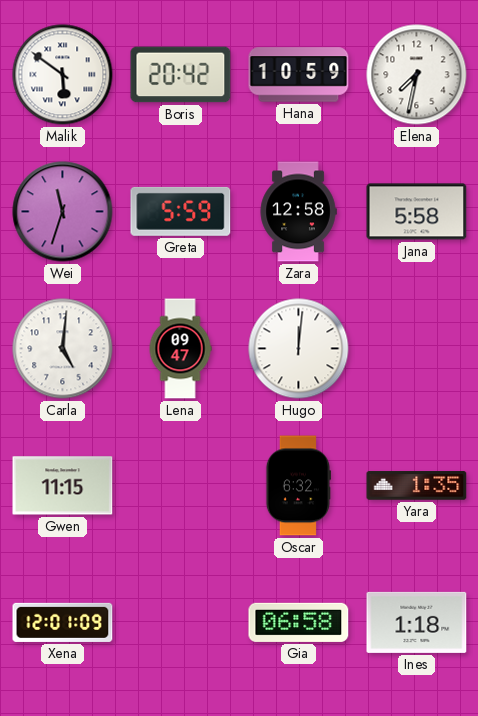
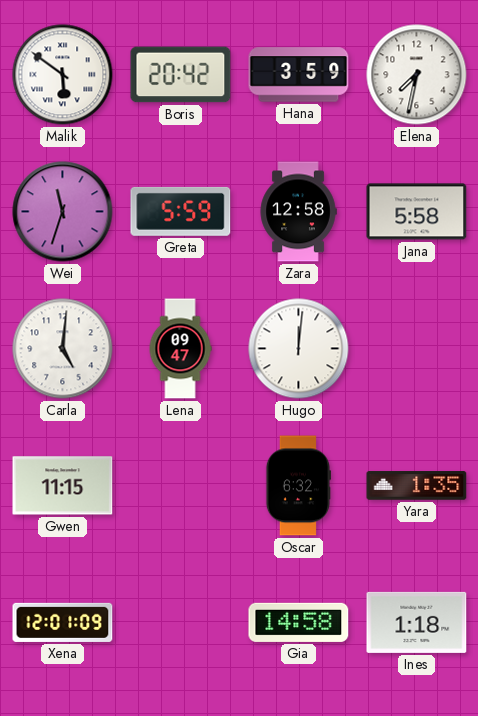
Hana: 10:59 -> 3:59 (299, 75)
Gia: 06:58 -> 14:58 (299, 622)
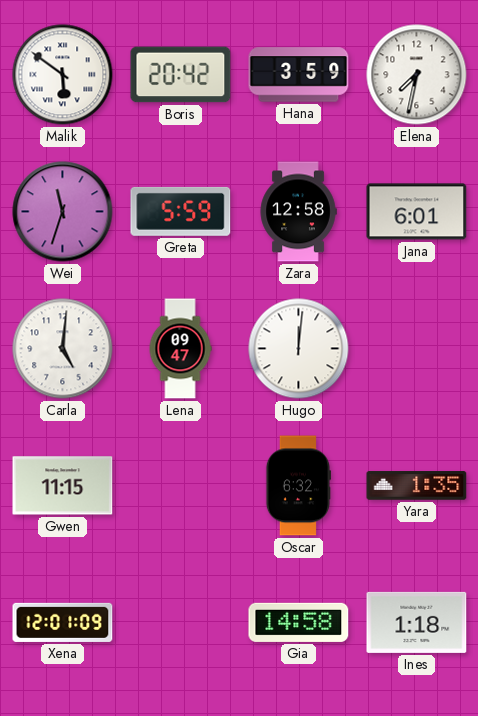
Jana: 5:58 -> 6:01 (417, 212)
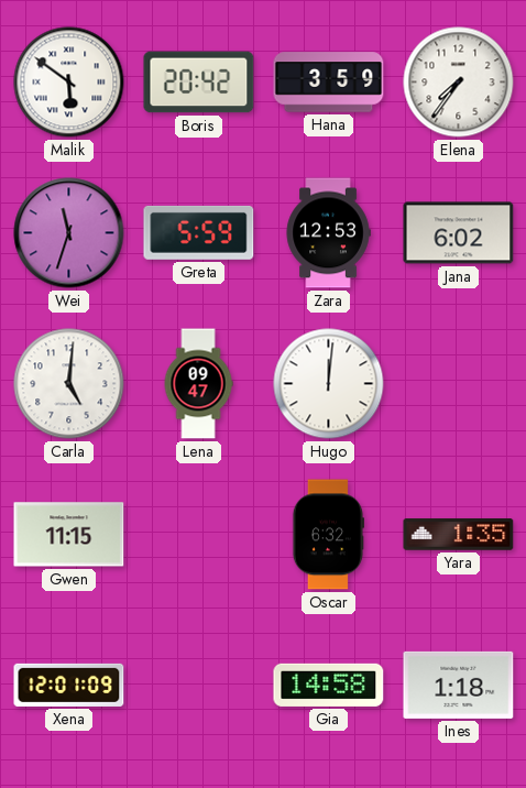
Elena: 7:32 -> 7:36 (459, 83)
Zara: 12:58 -> 12:53 (328, 233)
Jana: 6:01 -> 6:02 (459, 233)
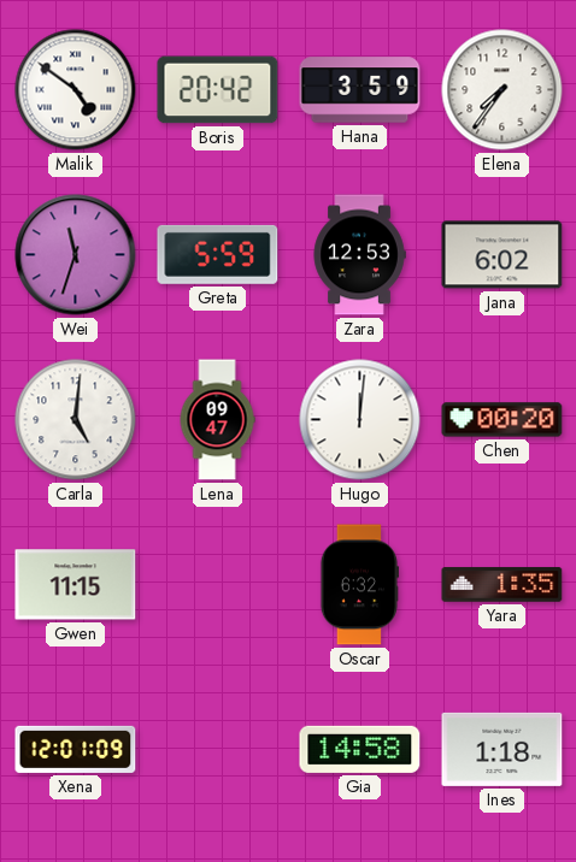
Malik: 5:51 -> 4:51 (76, 90)
Chen: none -> 00:20 (502, 420)
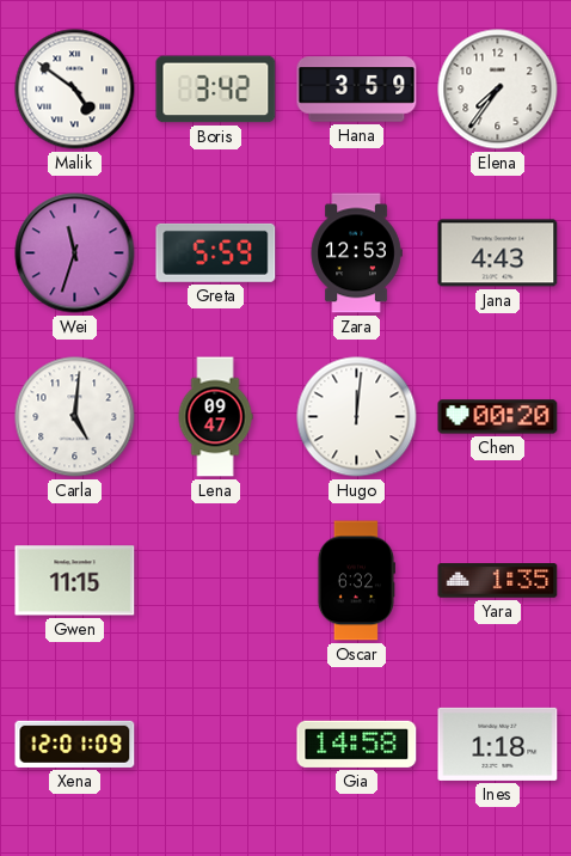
Boris: 20:42 -> 3:42 (216, 90)
Jana: 6:02 -> 4:43 (498, 253)
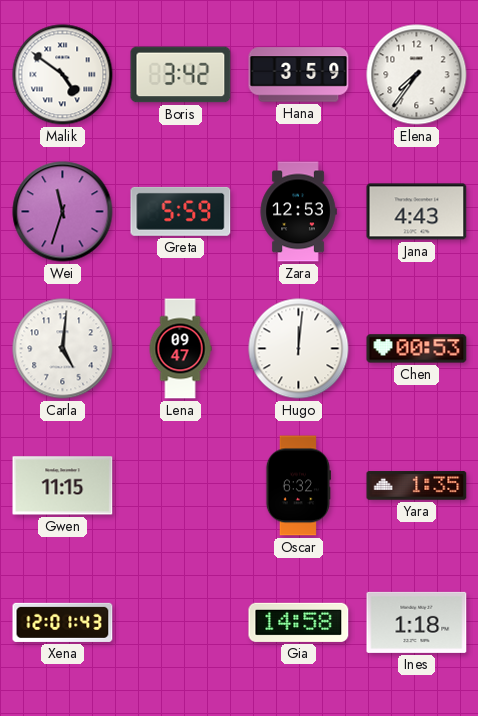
Chen: 00:20 -> 00:53 (417, 349)
Xena: 12:01:09 -> 12:01:43 (63, 622)
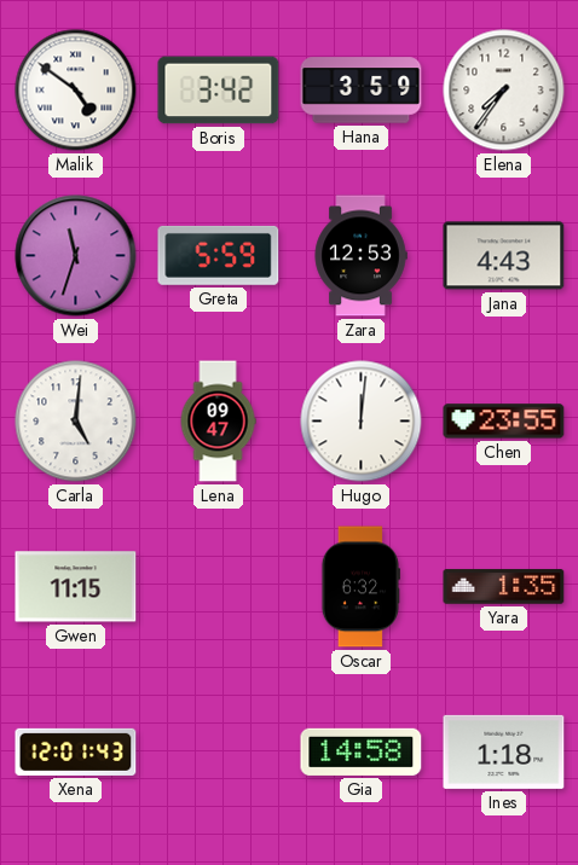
Chen: 00:53 -> 23:55 (504, 422)
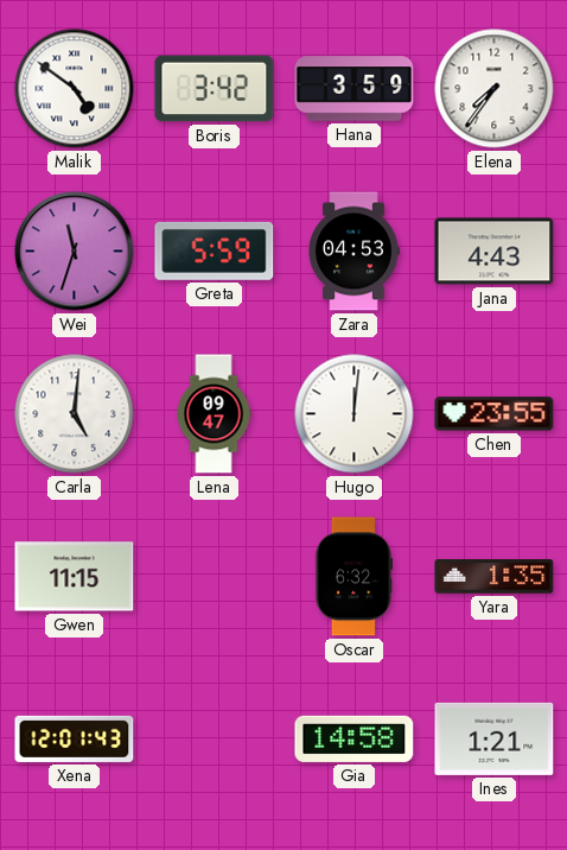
Zara: 12:53 -> 04:53 (353, 252)
Ines: 1:18 -> 1:21 (495, 738)
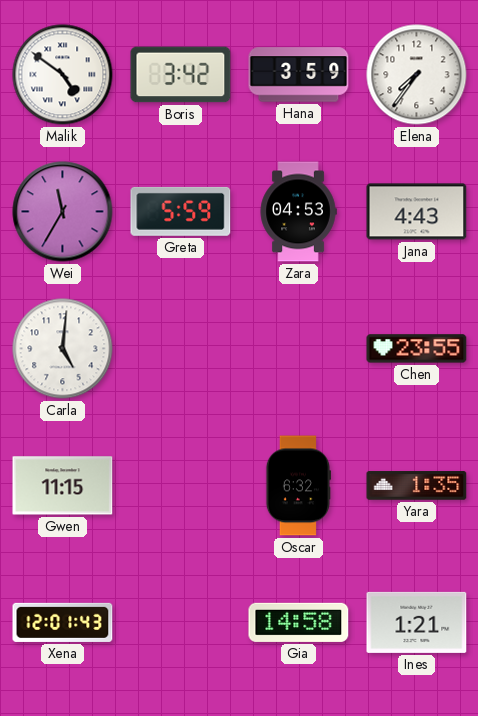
Wei: 11:33 -> 11:35 (63, 212)
Lena: 09:47 -> none (214, 414)
Hugo: 12:01 -> none (355, 414)
